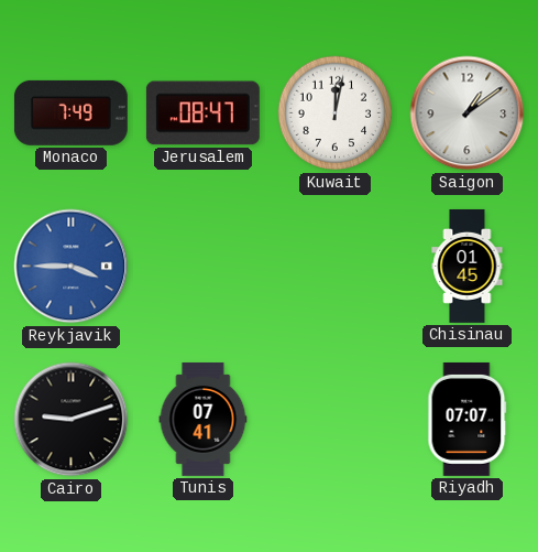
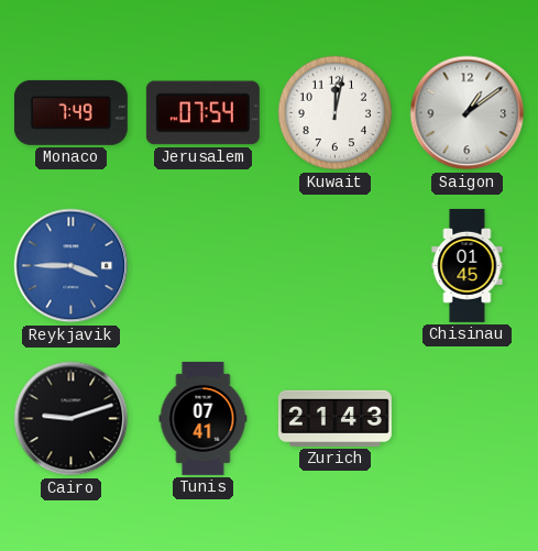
Jerusalem: 08:47 -> 07:54 (202, 113)
Zurich: none -> 21:43 (334, 418)
Riyadh: 07:07 -> none (468, 419)
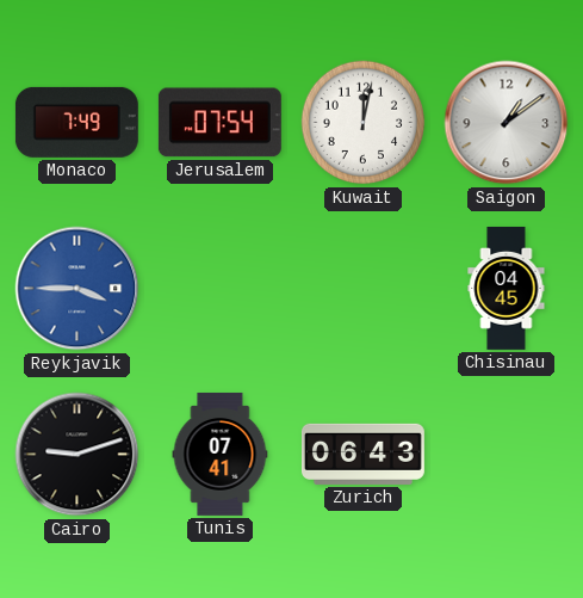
Chisinau: 01:45 -> 04:45 (507, 288)
Zurich: 21:43 -> 06:43 (362, 454)
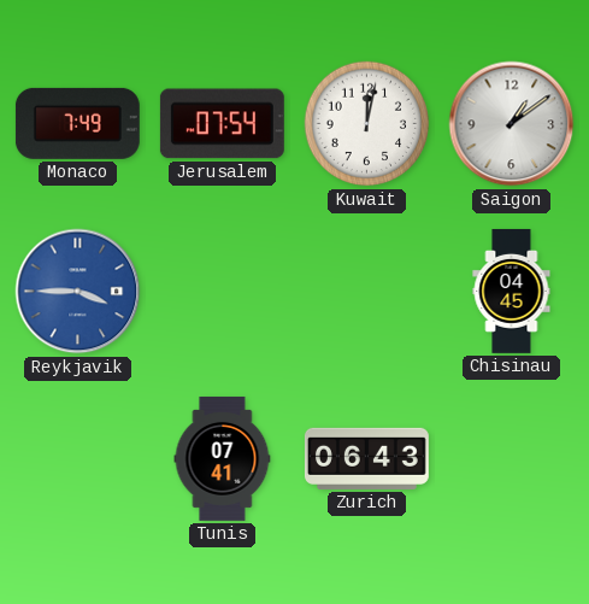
Cairo: 9:12 -> none (77, 455)
